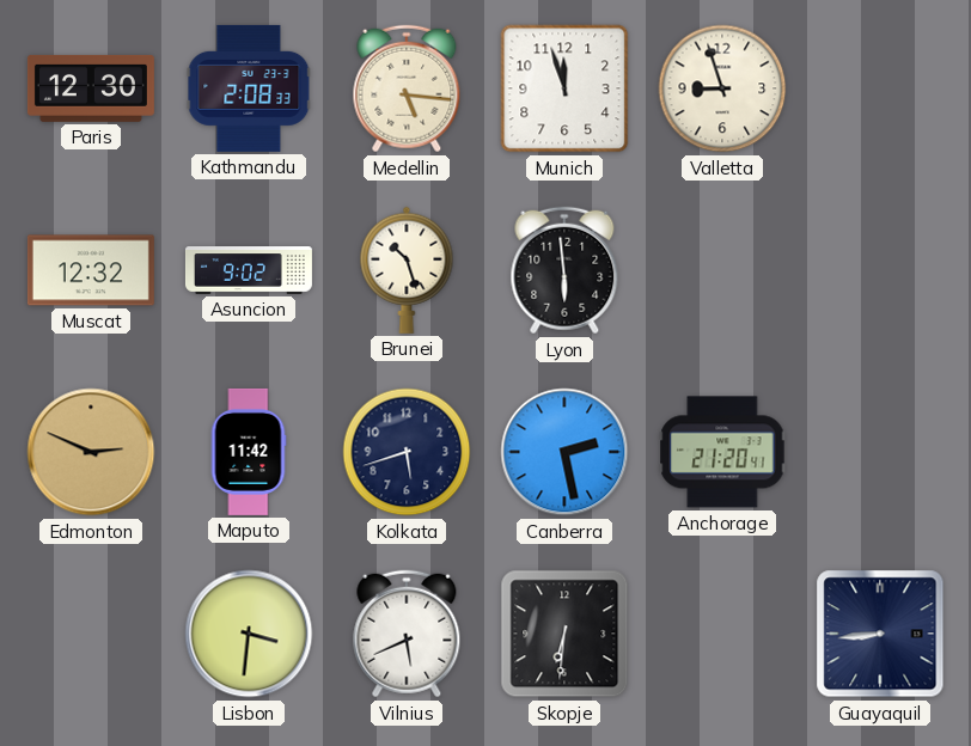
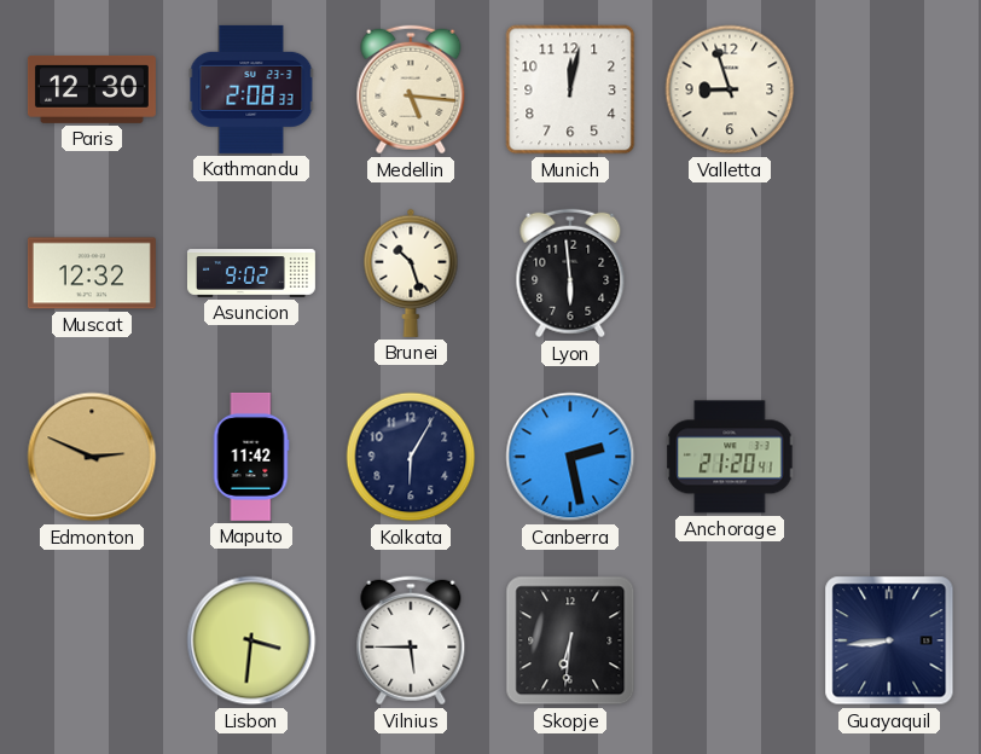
Munich: 11:57 -> 12:02 (570, 89)
Kolkata: 5:42 -> 6:05 (411, 457)
Vilnius: 5:41 -> 5:45 (411, 640)
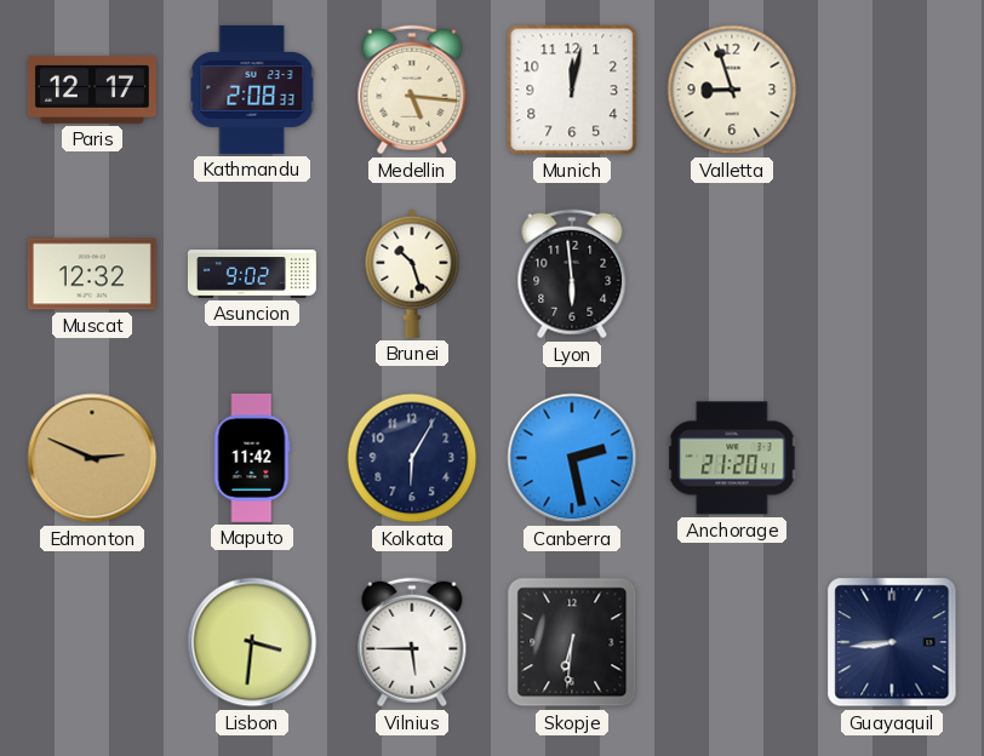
Paris: 12:30 -> 12:17 (92, 90)
